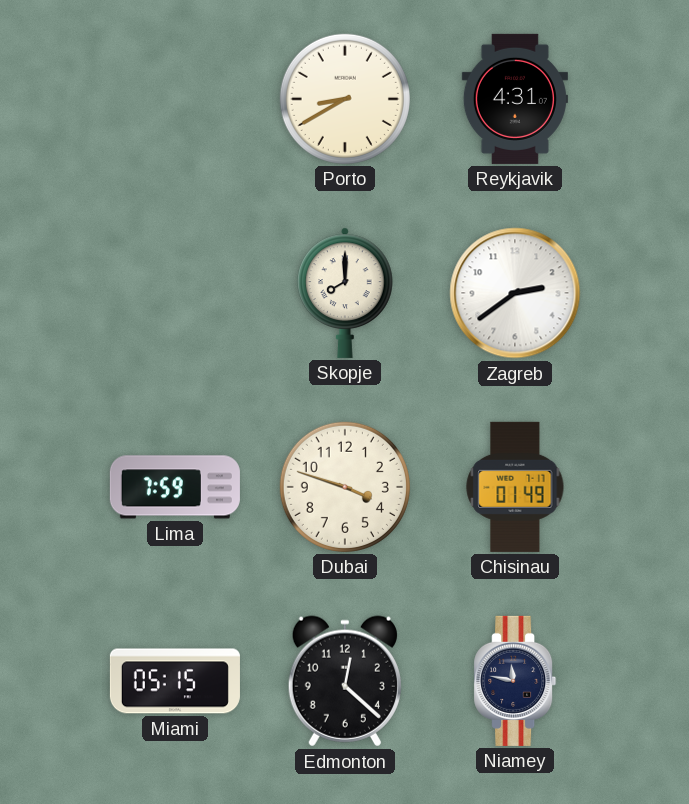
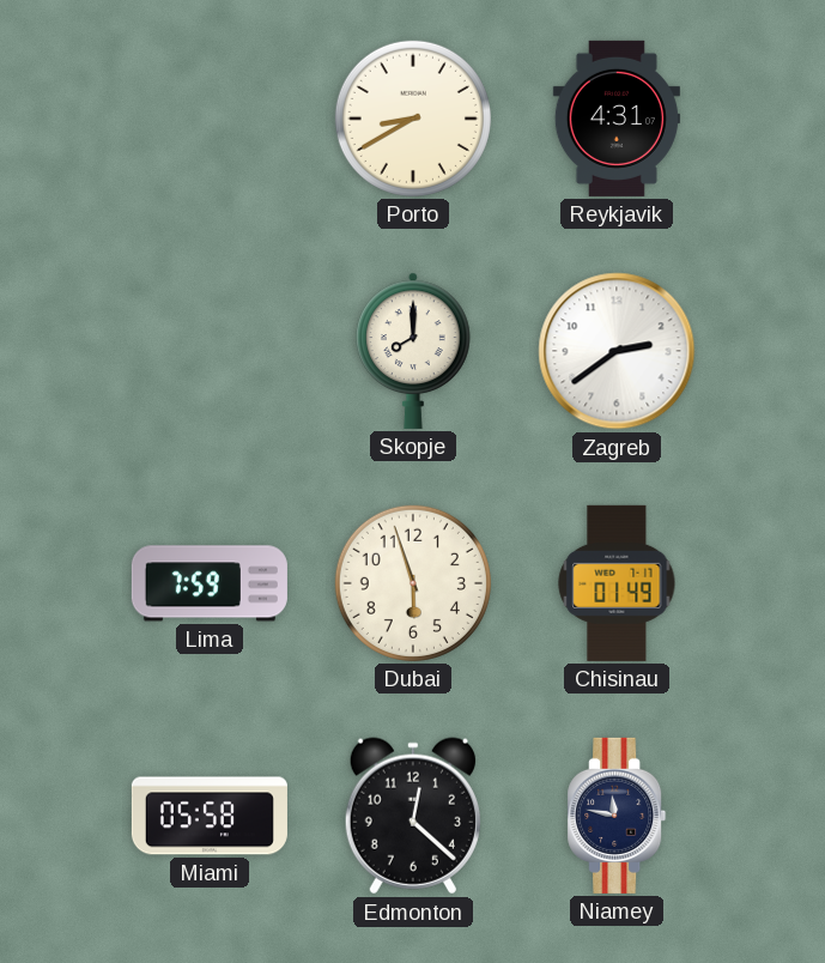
Dubai: 3:48 -> 5:57 (413, 583)
Miami: 05:15 -> 05:58 (210, 816)
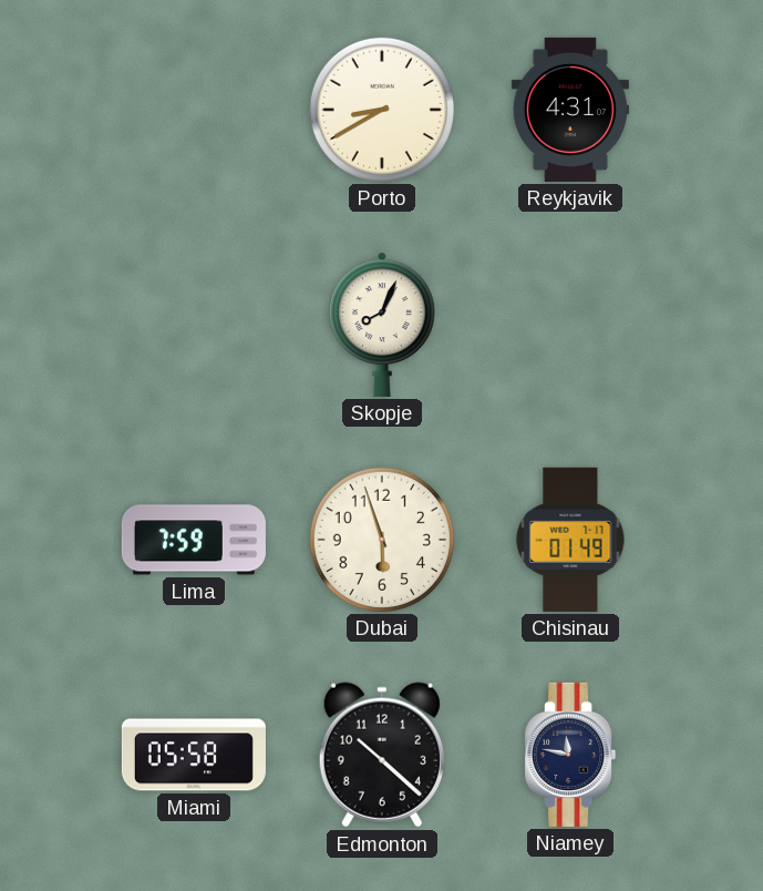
Skopje: 8:00 -> 8:04 (383, 325)
Zagreb: 2:39 -> none (617, 351)
Edmonton: 12:22 -> 10:22 (382, 755)
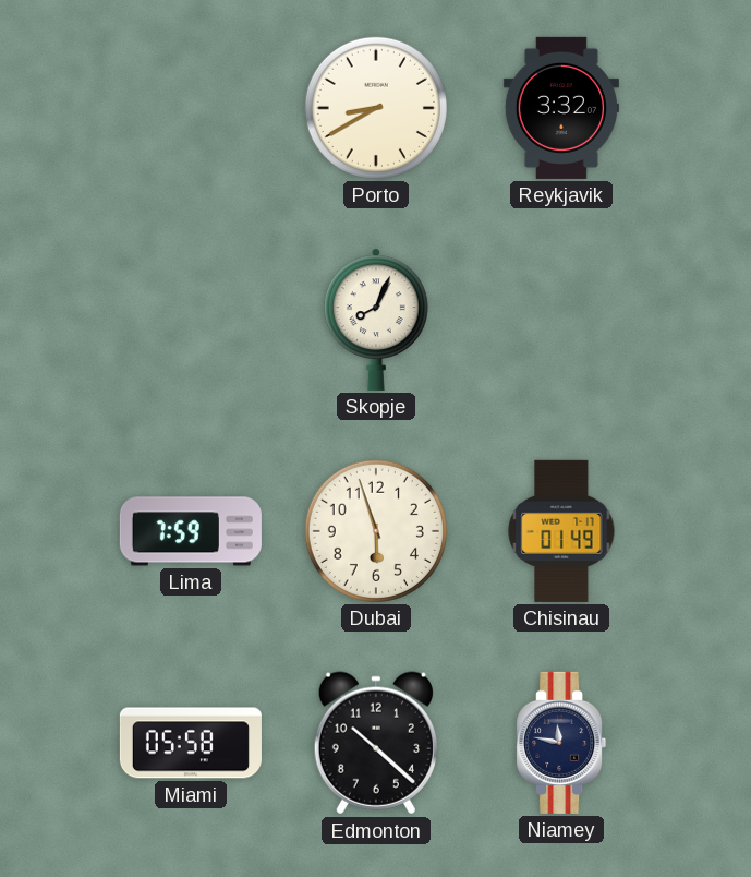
Reykjavik: 4:31 -> 3:32 (561, 108)
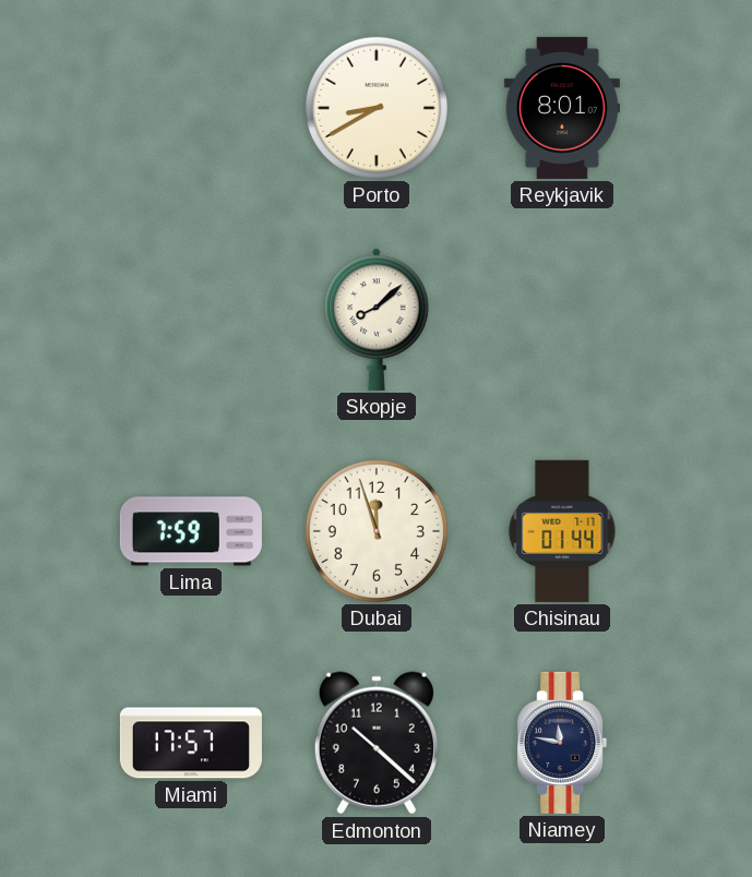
Reykjavik: 3:32 -> 8:01 (562, 108)
Skopje: 8:04 -> 8:08 (378, 320)
Dubai: 5:57 -> 11:57 (377, 531)
Chisinau: 01:49 -> 01:44 (562, 531)
Miami: 05:58 -> 17:57 (191, 743)
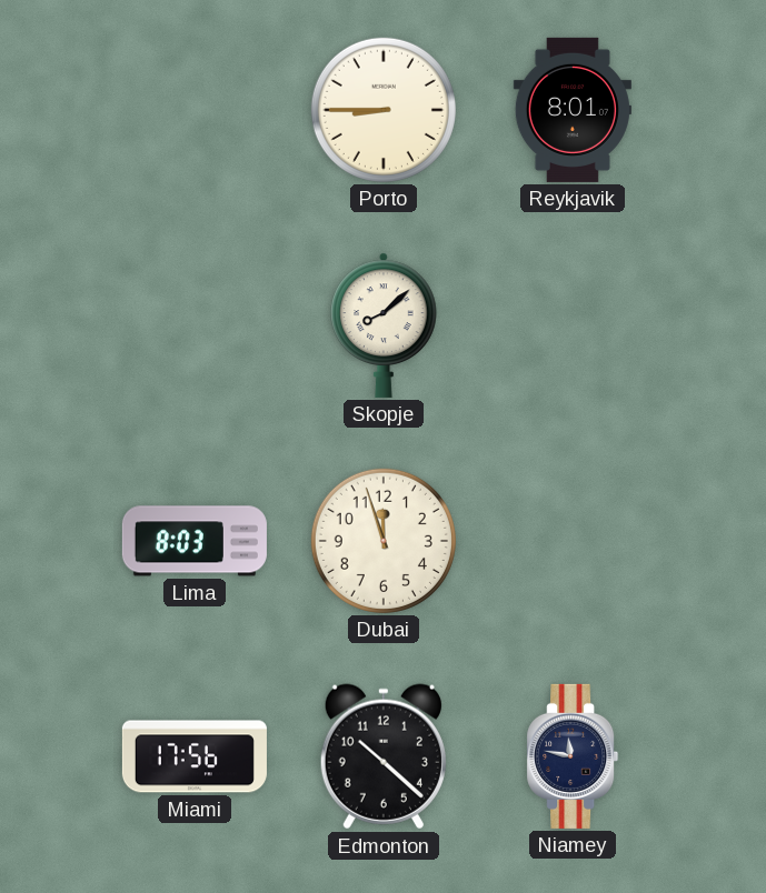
Porto: 8:40 -> 8:45 (384, 110)
Lima: 7:59 -> 8:03 (195, 541)
Chisinau: 01:44 -> none (562, 531)
Miami: 17:57 -> 17:56 (195, 756)
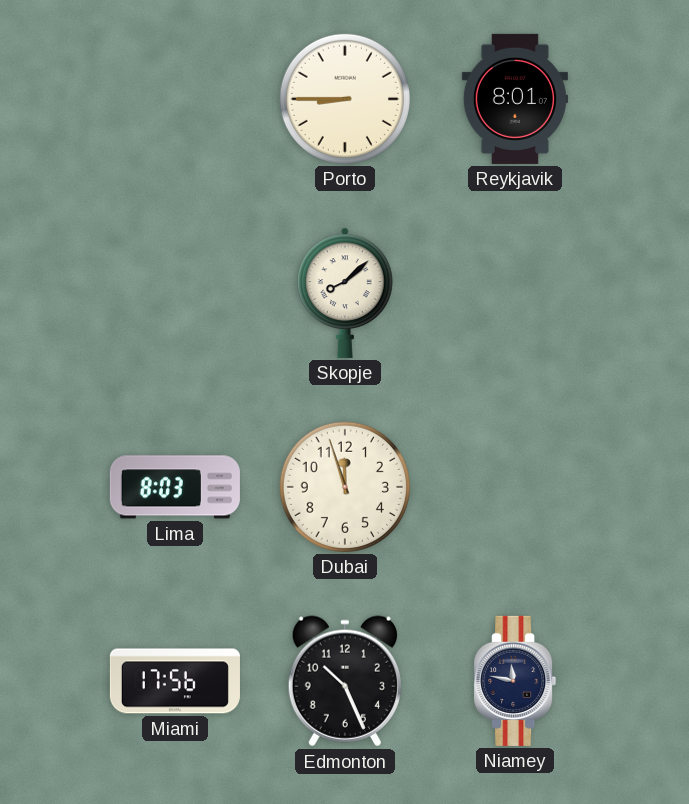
Edmonton: 10:22 -> 10:26 (345, 681)
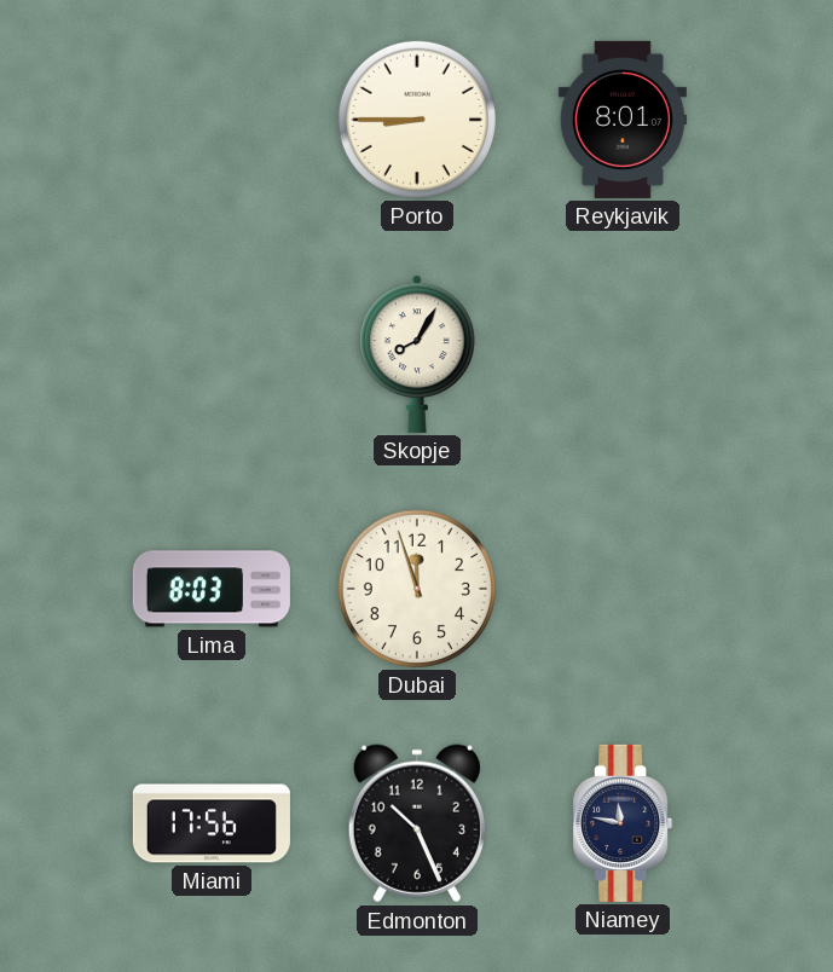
Skopje: 8:08 -> 8:05 (418, 354)
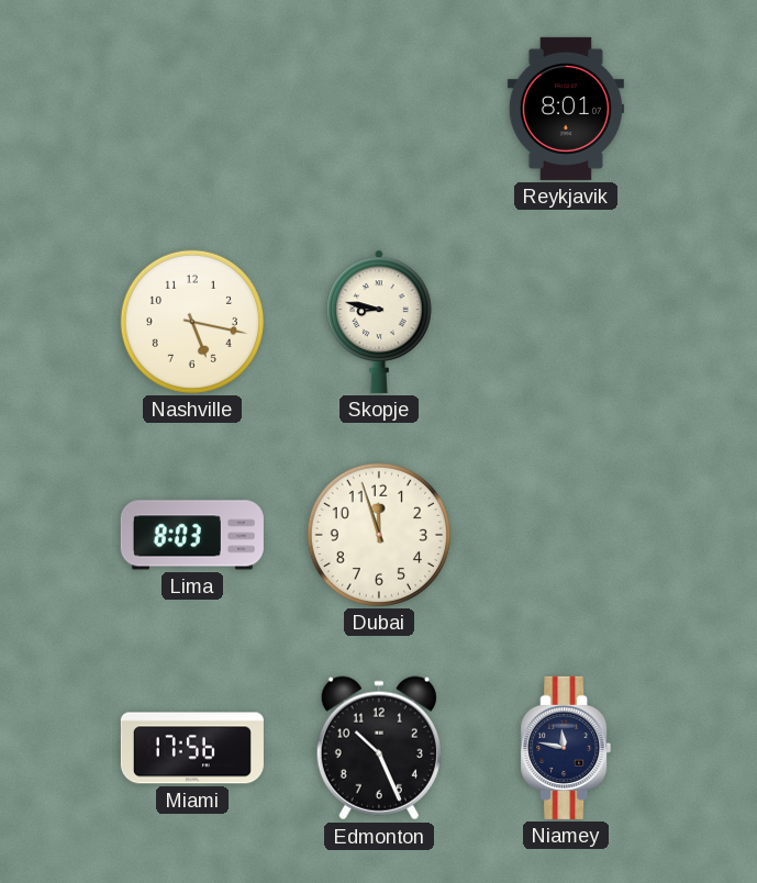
Porto: 8:45 -> none (417, 120)
Nashville: none -> 5:17 (192, 322)
Skopje: 8:05 -> 8:47 (380, 322)
